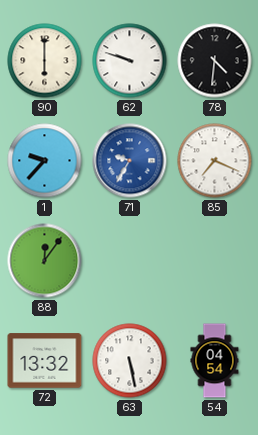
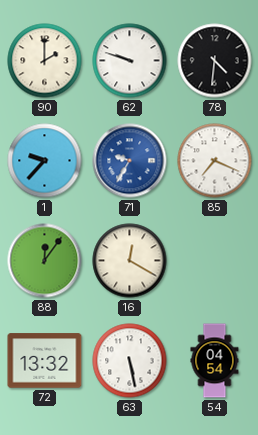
90: 6:00 -> 2:00 (45, 61)
16: none -> 12:20 (130, 261)
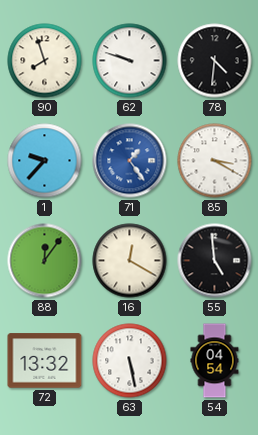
90: 2:00 -> 7:57 (45, 61)
71: 9:35 -> 1:24 (130, 161)
85: 7:19 -> 3:20 (215, 161)
55: none -> 4:59 (215, 261)
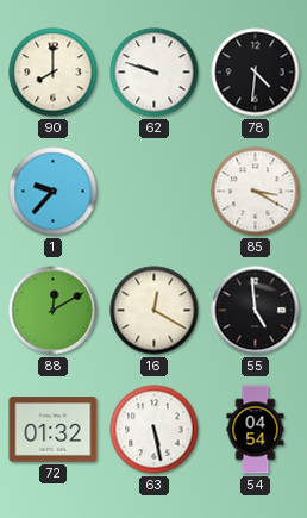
90: 7:57 -> 8:00 (54, 73)
71: 1:24 -> none (130, 161)
88: 12:06 -> 12:10 (54, 311)
72: 13:32 -> 01:32 (54, 430)
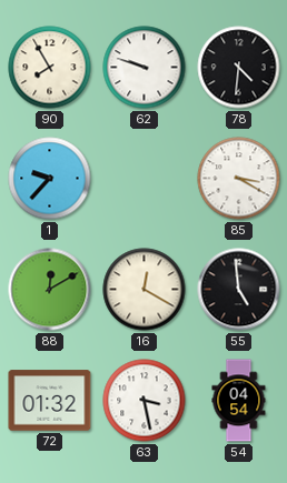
90: 8:00 -> 7:55 (50, 68)
63: 5:28 -> 3:28 (145, 401)
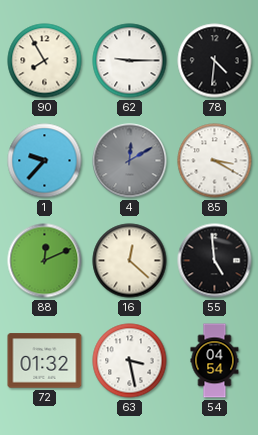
62: 9:48 -> 9:15 (130, 61)
4: none -> 12:10 (130, 161)
88: 12:10 -> 12:11 (45, 261)
16: 12:20 -> 12:22 (130, 261)
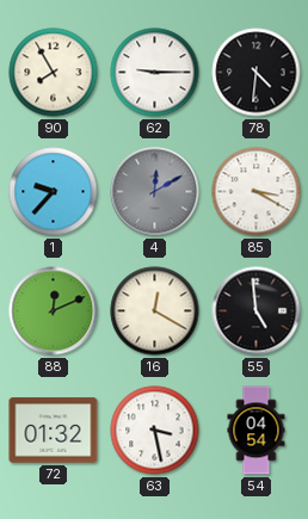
16: 12:22 -> 12:20 (155, 311)
